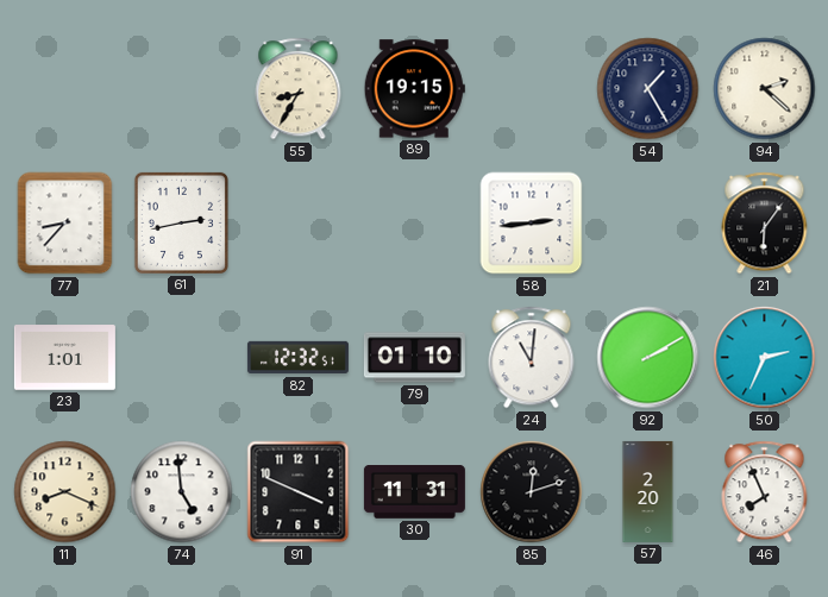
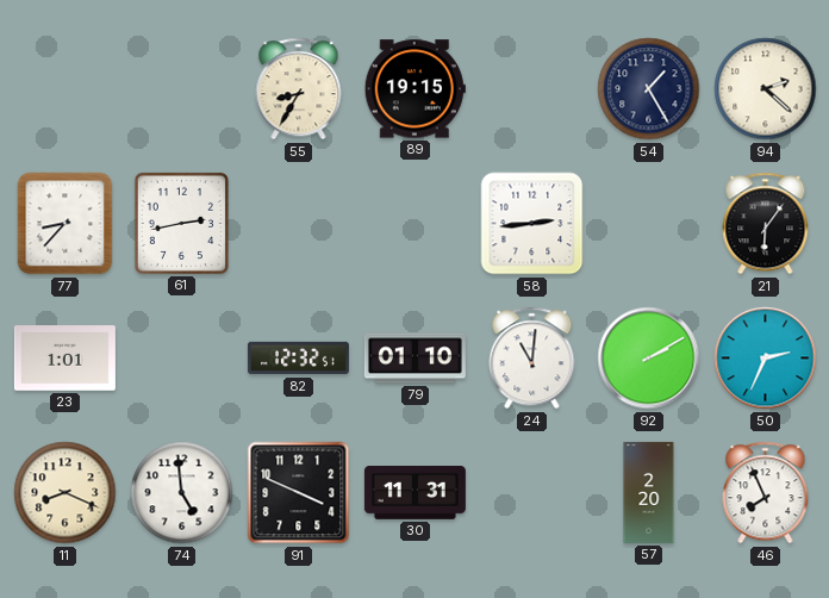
85: 12:12 -> none (532, 492)
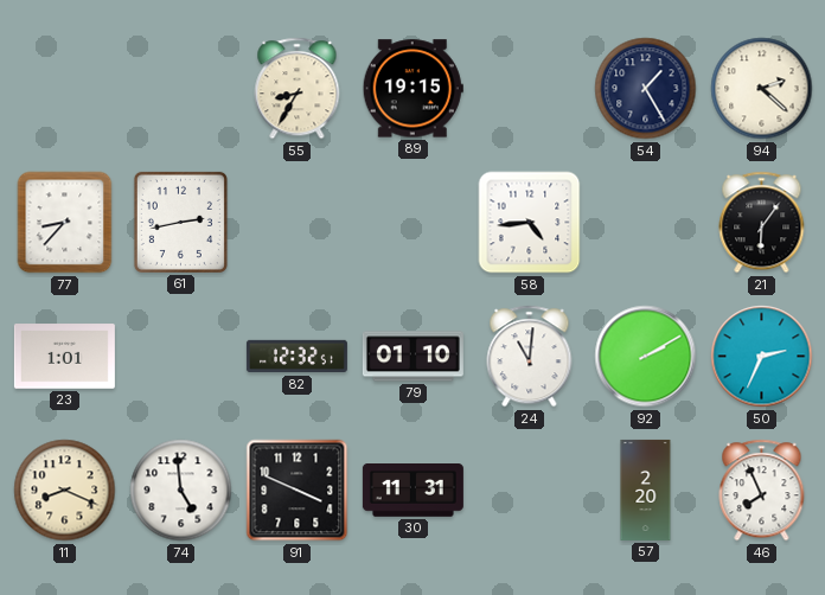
58: 2:44 -> 4:44 (530, 223)
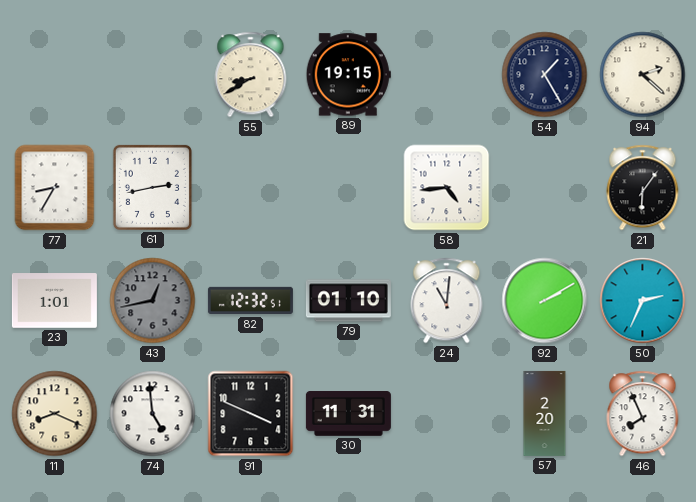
55: 8:35 -> 8:40 (251, 75)
77: 8:37 -> 8:35 (55, 188)
43: none -> 12:43 (153, 301)
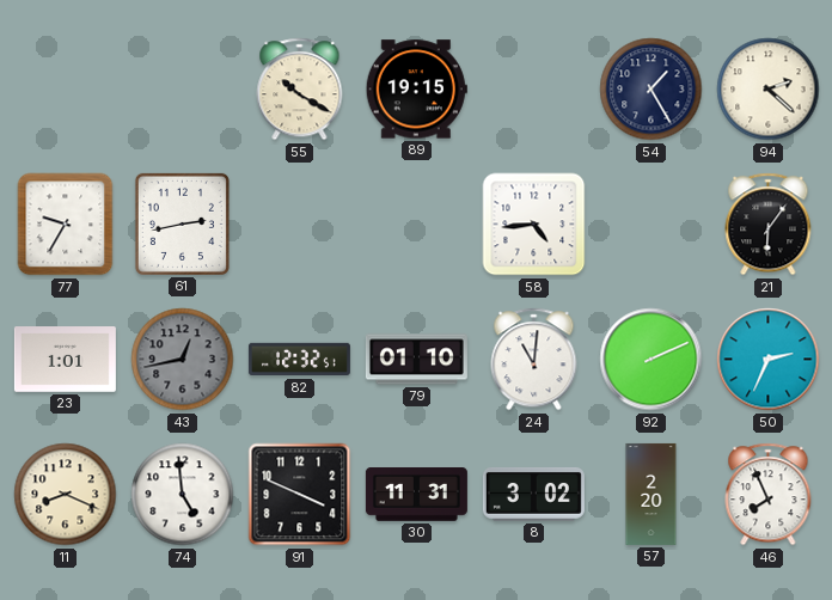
55: 8:40 -> 10:20 (300, 90)
77: 8:35 -> 9:35 (66, 225)
92: 2:10 -> 2:11 (651, 360)
8: none -> 3:02 (533, 495)
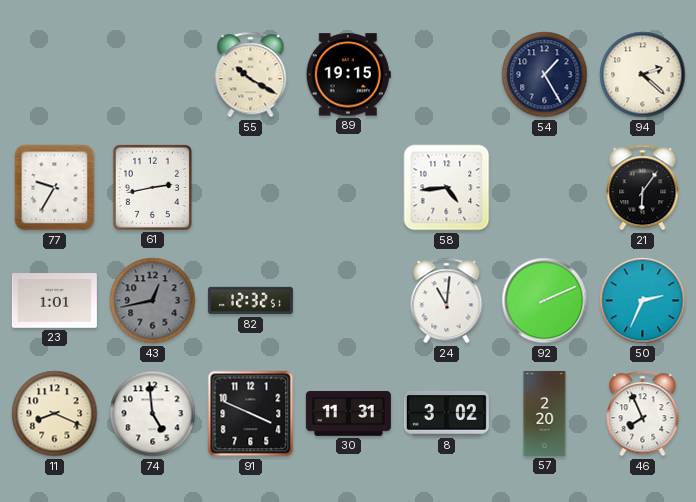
79: 01:10 -> none (416, 360)
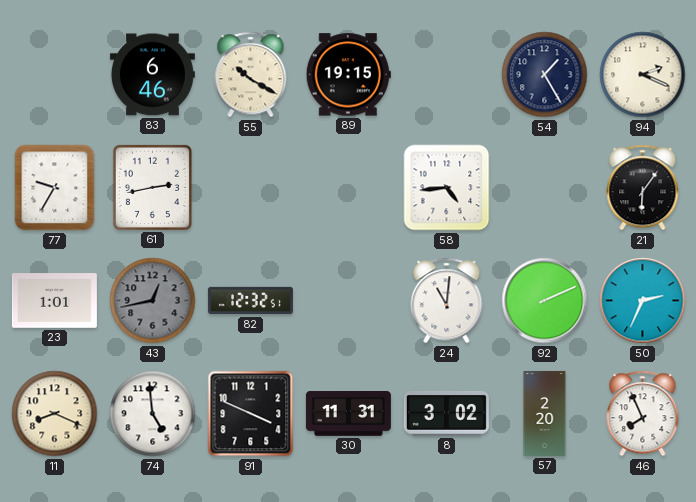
83: none -> 6:46 (152, 75)
94: 2:22 -> 2:19 (643, 75)
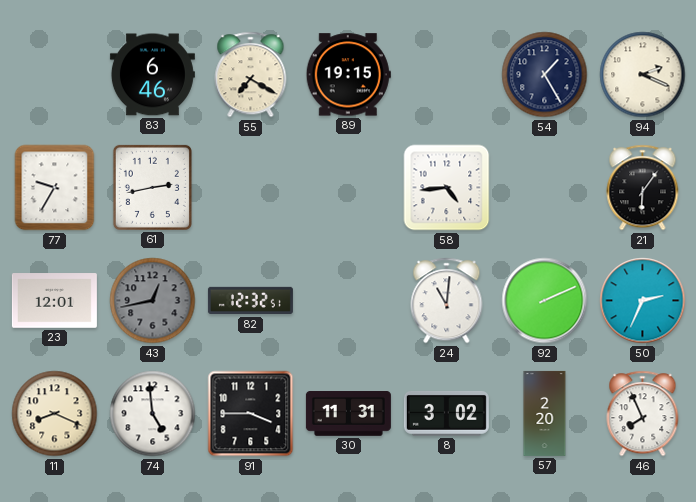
55: 10:20 -> 7:20 (251, 75)
23: 1:01 -> 12:01 (54, 301)
91: 3:49 -> 3:45 (251, 414)
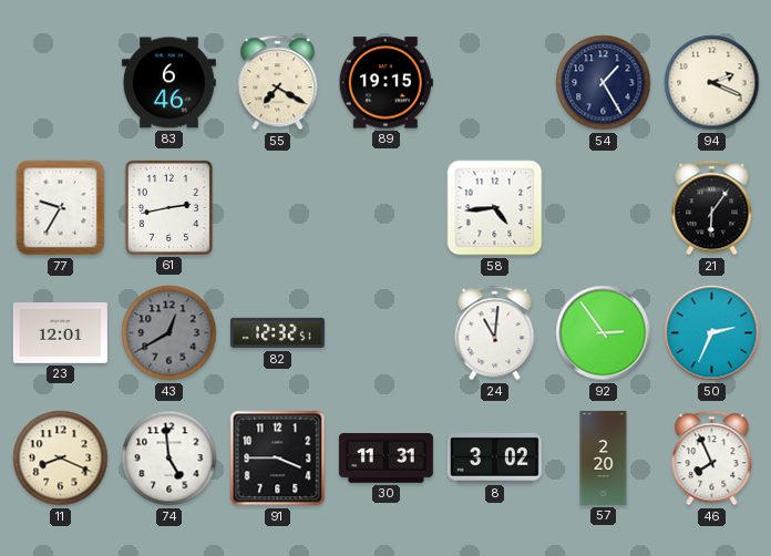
43: 12:43 -> 12:40 (169, 333)
92: 2:11 -> 2:54 (604, 333)
